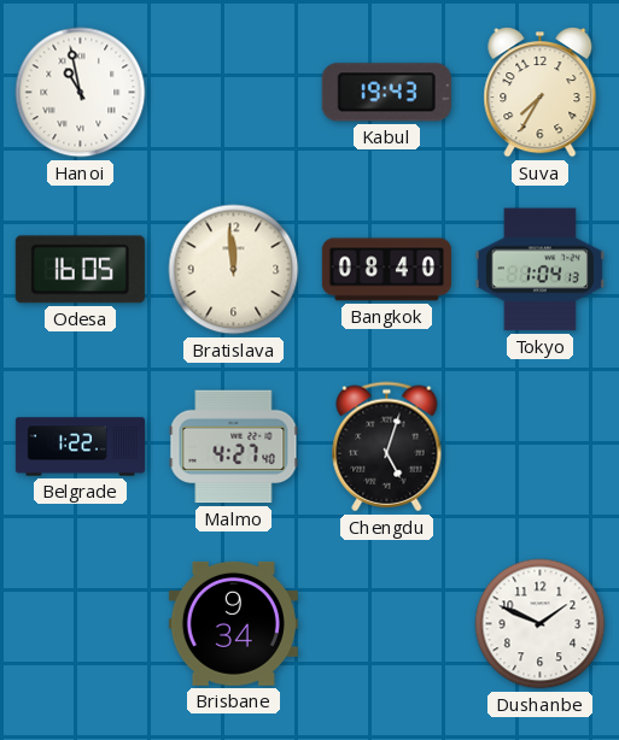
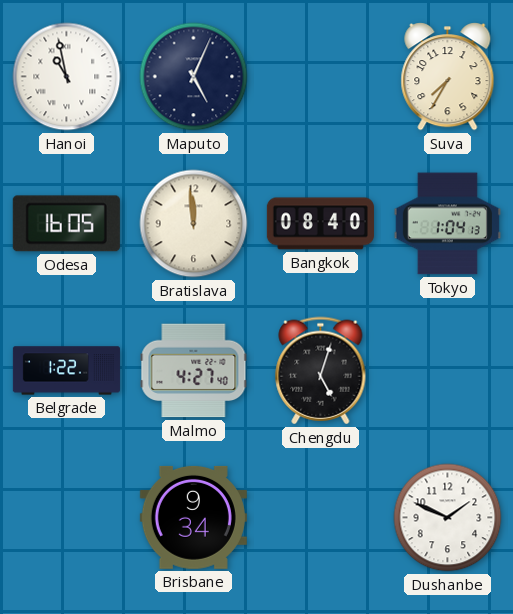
Maputo: none -> 5:04 (194, 77)
Kabul: 19:43 -> none (386, 93)
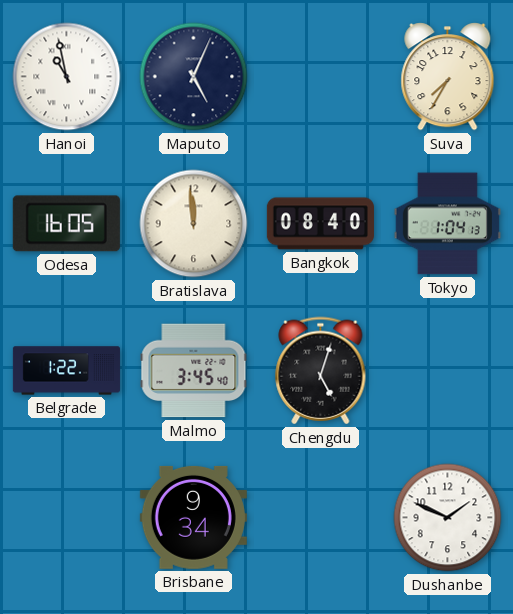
Malmo: 4:27 -> 3:45 (194, 371)
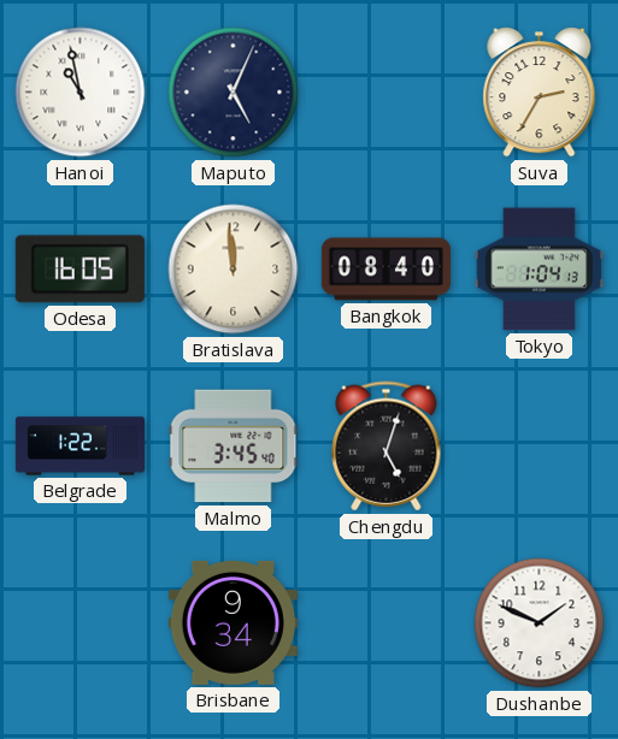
Suva: 7:35 -> 2:35 (540, 93)
